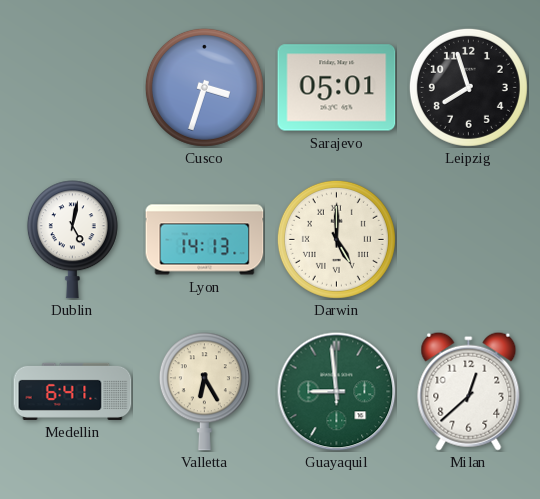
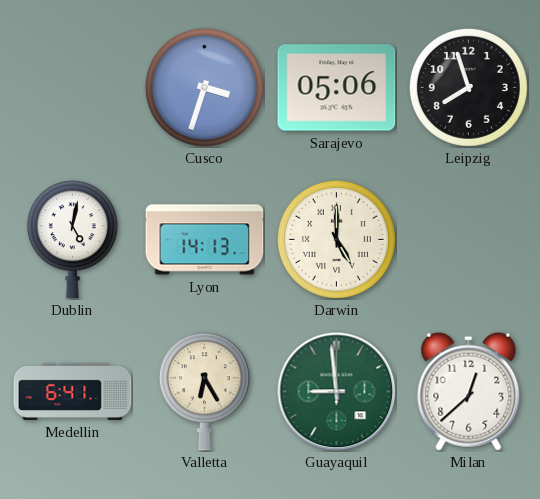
Sarajevo: 05:01 -> 05:06 (337, 88)
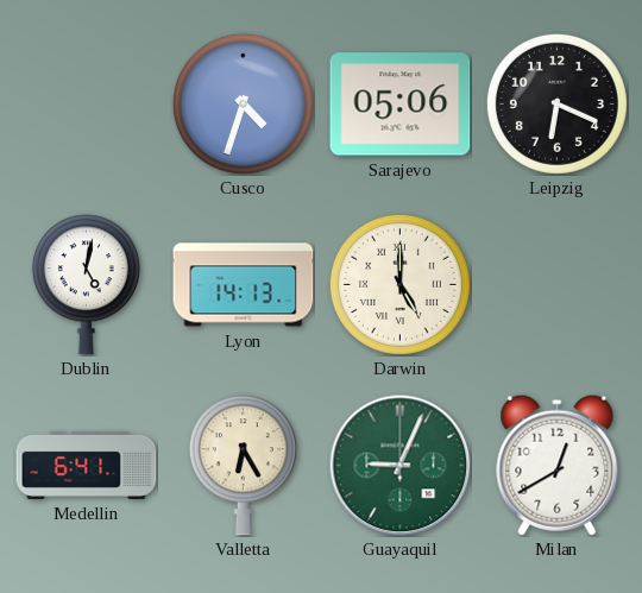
Cusco: 3:33 -> 4:33 (243, 103)
Leipzig: 7:57 -> 6:19 (556, 103)
Guayaquil: 8:59 -> 9:04 (401, 466)
Milan: 12:38 -> 12:40 (558, 465)
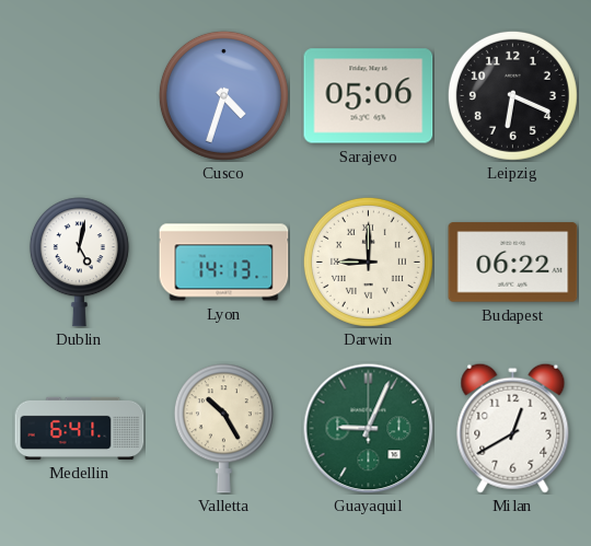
Darwin: 5:00 -> 9:00 (368, 262)
Budapest: none -> 06:22 (513, 263)
Valletta: 6:25 -> 10:25 (223, 429)
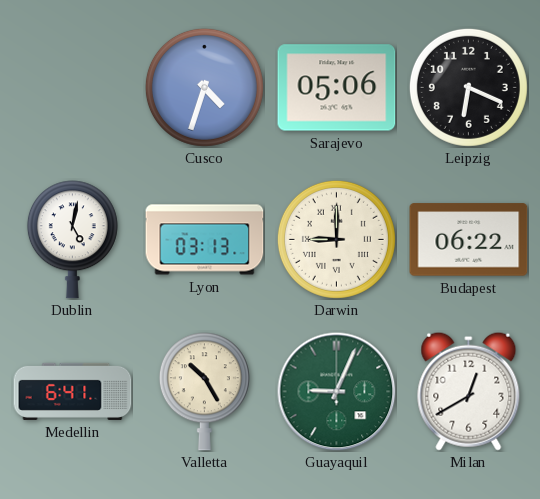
Lyon: 14:13 -> 03:13 (205, 240)
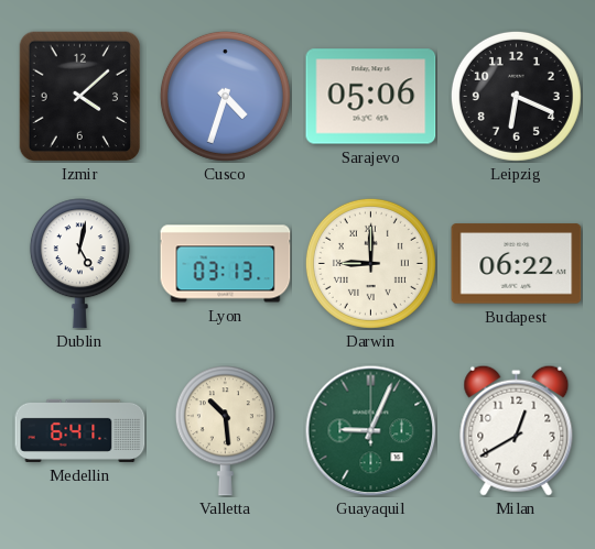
Izmir: none -> 4:08 (79, 96)
Valletta: 10:25 -> 10:29 (225, 431)
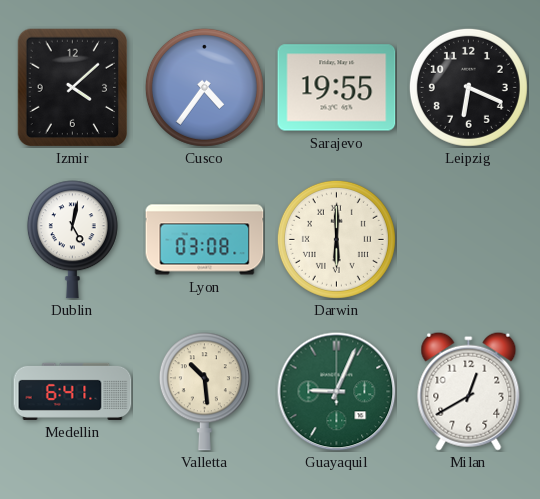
Cusco: 4:33 -> 4:36 (204, 87)
Sarajevo: 05:06 -> 19:55 (337, 88)
Lyon: 03:13 -> 03:08 (205, 240)
Darwin: 9:00 -> 6:00 (336, 239)
Budapest: 06:22 -> none (517, 264)
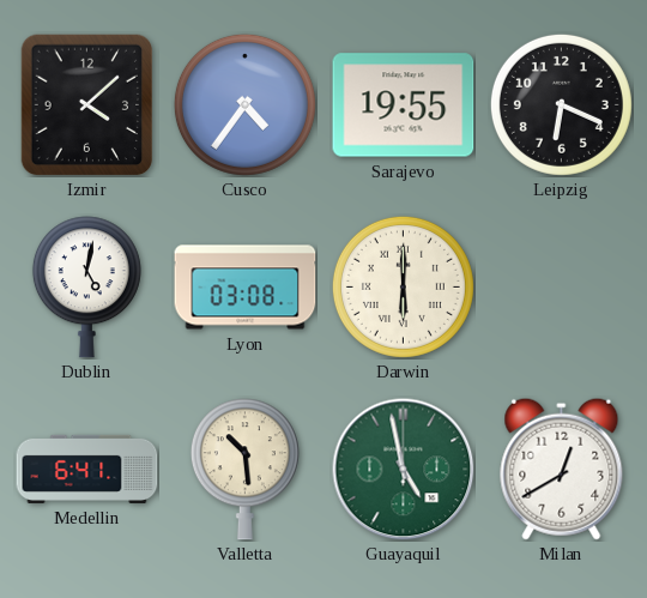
Guayaquil: 9:04 -> 4:58 (404, 470)
